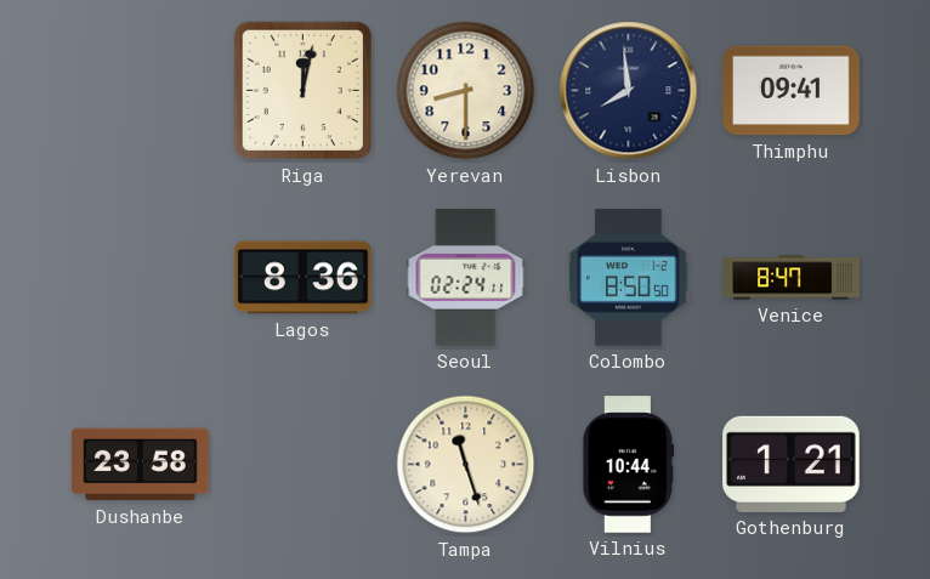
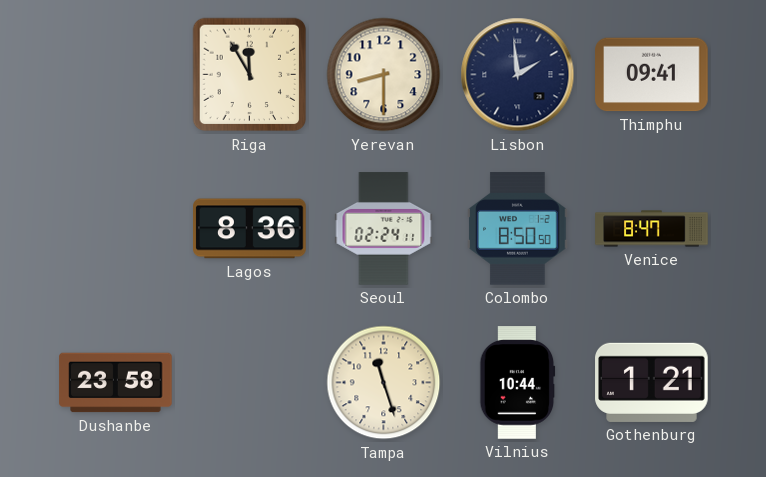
Riga: 12:02 -> 11:55 (250, 75)
Lisbon: 7:59 -> 1:59 (518, 75)
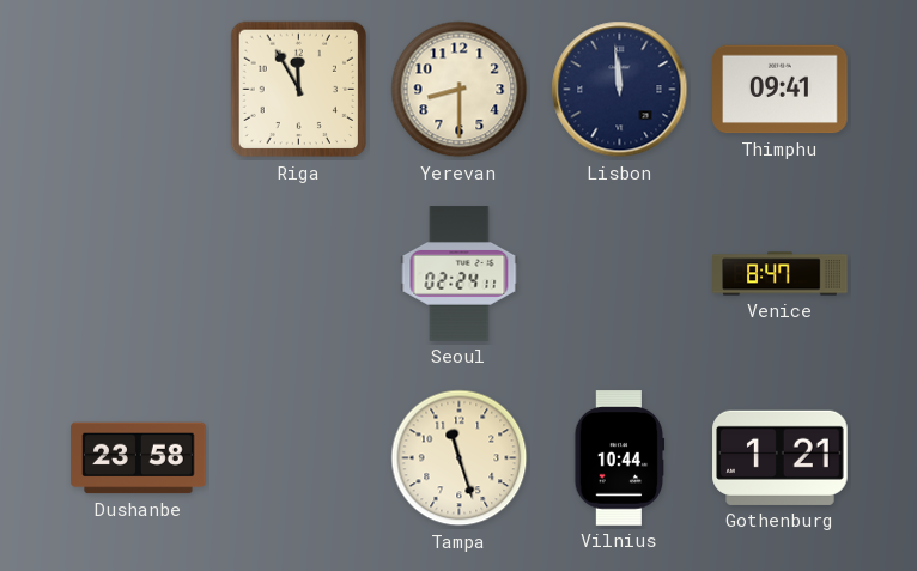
Lisbon: 1:59 -> 11:59 (620, 90)
Lagos: 8:36 -> none (250, 229)
Colombo: 8:50 -> none (518, 229)
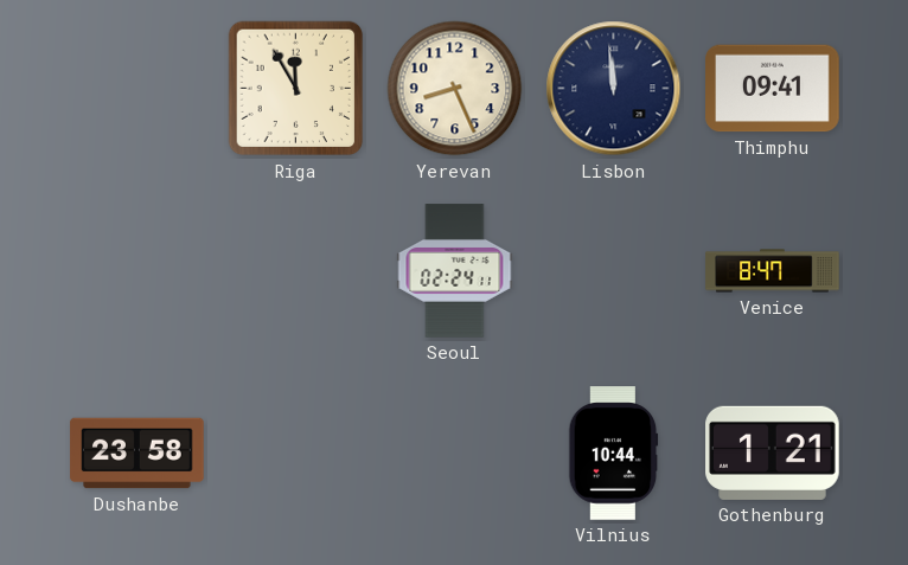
Yerevan: 8:30 -> 8:26 (455, 89)
Tampa: 11:27 -> none (460, 458)
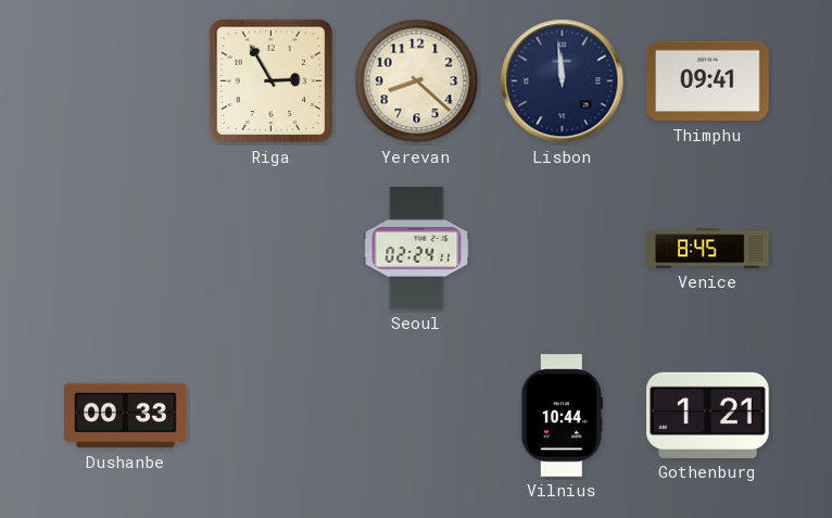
Riga: 11:55 -> 2:55 (272, 81)
Yerevan: 8:26 -> 8:22 (417, 81)
Venice: 8:47 -> 8:45 (708, 249)
Dushanbe: 23:58 -> 00:33 (126, 416)
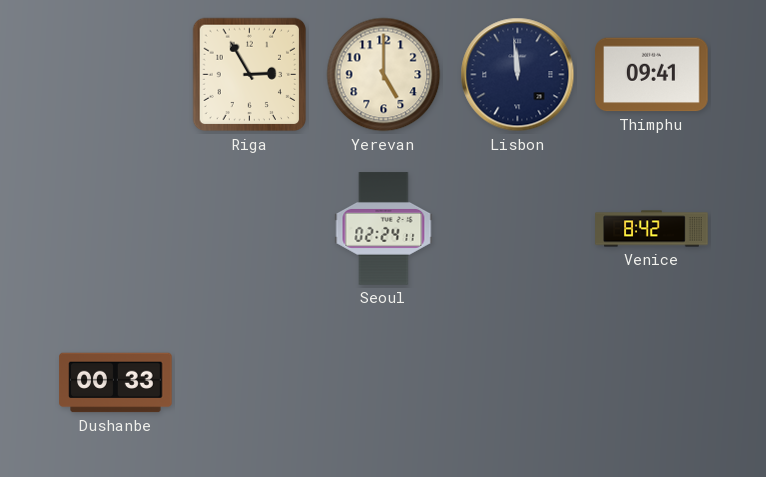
Yerevan: 8:22 -> 5:00 (384, 75)
Venice: 8:45 -> 8:42 (652, 229)
Vilnius: 10:44 -> none (563, 416)
Gothenburg: 1:21 -> none (708, 415)
